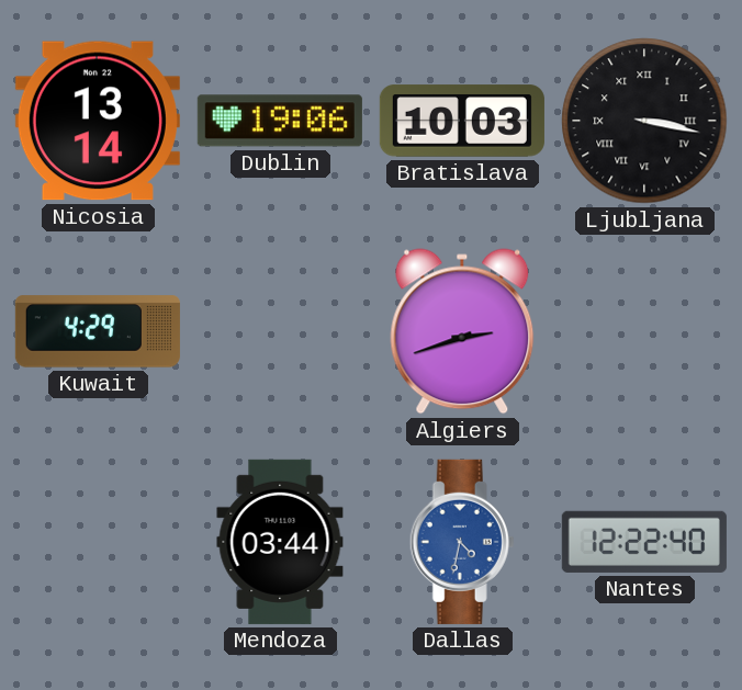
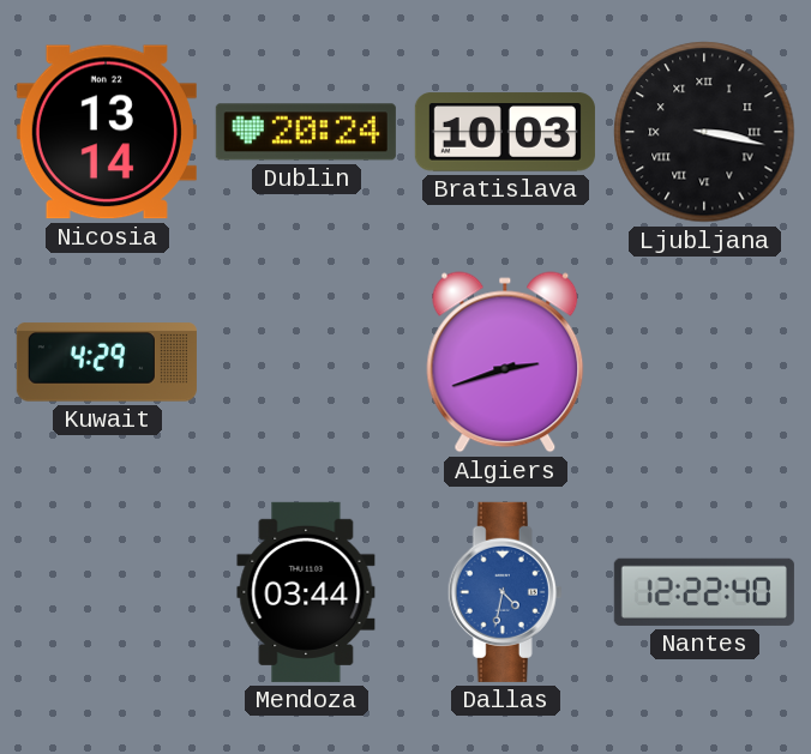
Dublin: 19:06 -> 20:24 (306, 132)
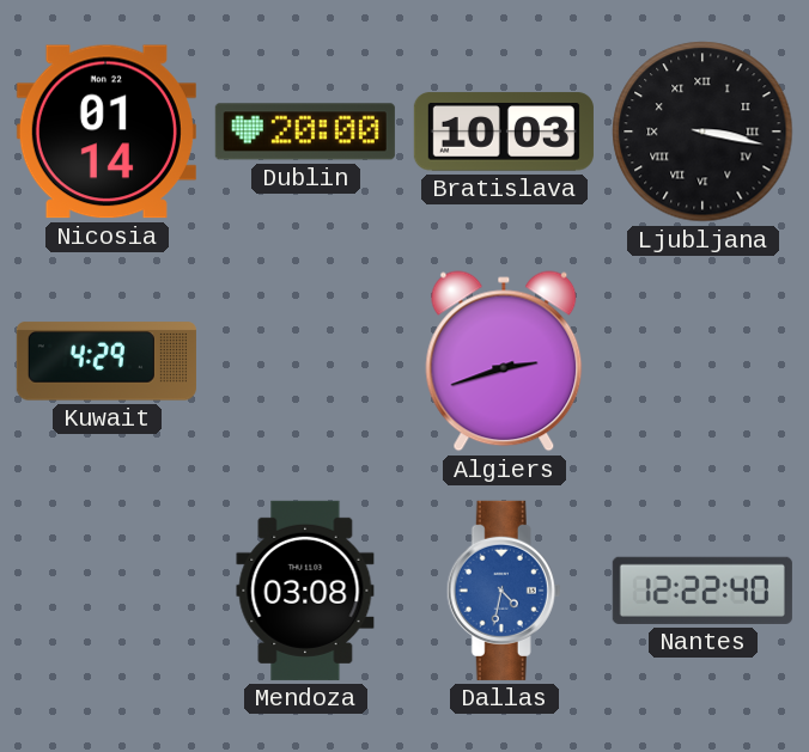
Nicosia: 13:14 -> 01:14 (107, 132)
Dublin: 20:24 -> 20:00 (305, 132)
Mendoza: 03:44 -> 03:08 (305, 591)
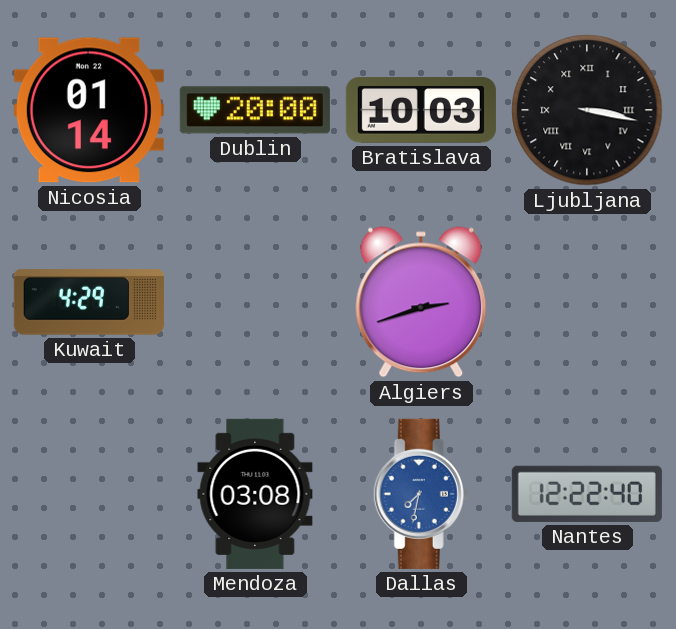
Dallas: 4:32 -> 7:32 (421, 494)
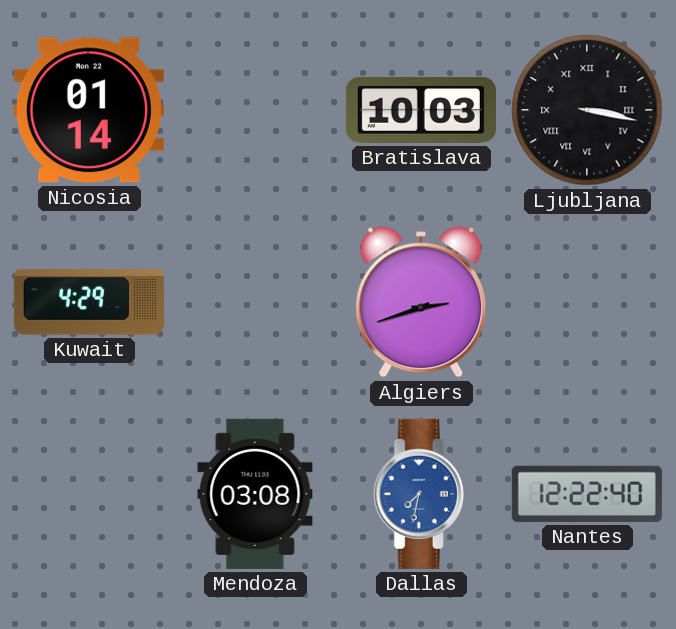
Dublin: 20:00 -> none (255, 110)
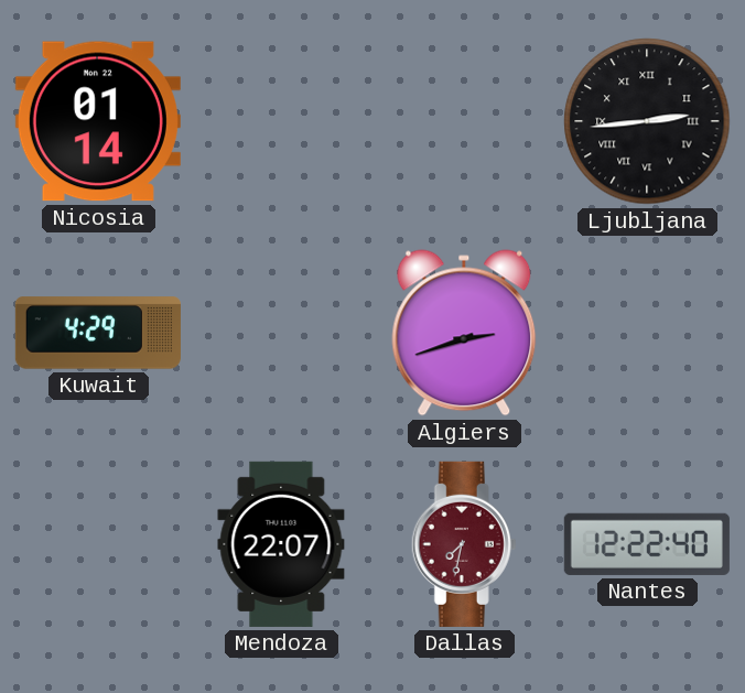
Bratislava: 10:03 -> none (421, 110)
Ljubljana: 3:17 -> 2:44 (647, 121)
Mendoza: 03:08 -> 22:07 (281, 544)
Dallas dial: blue -> burgundy (464, 544)
